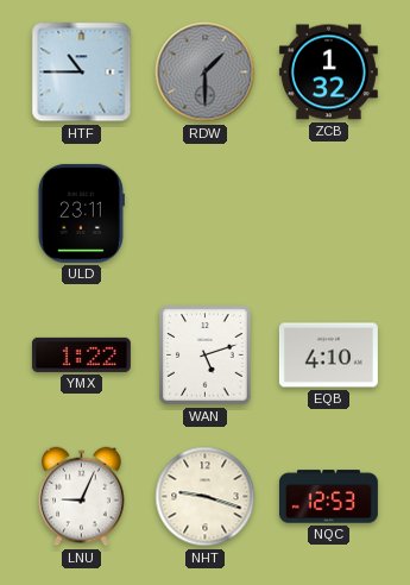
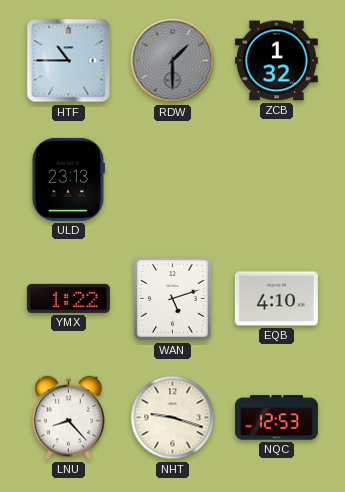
ULD: 23:11 -> 23:13 (68, 179)
LNU: 9:04 -> 8:23 (69, 418)
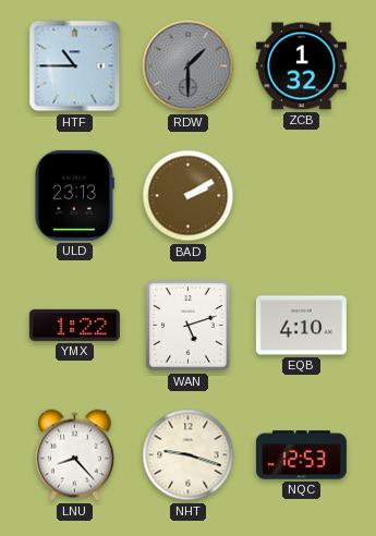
BAD: none -> 2:10 (189, 196)
